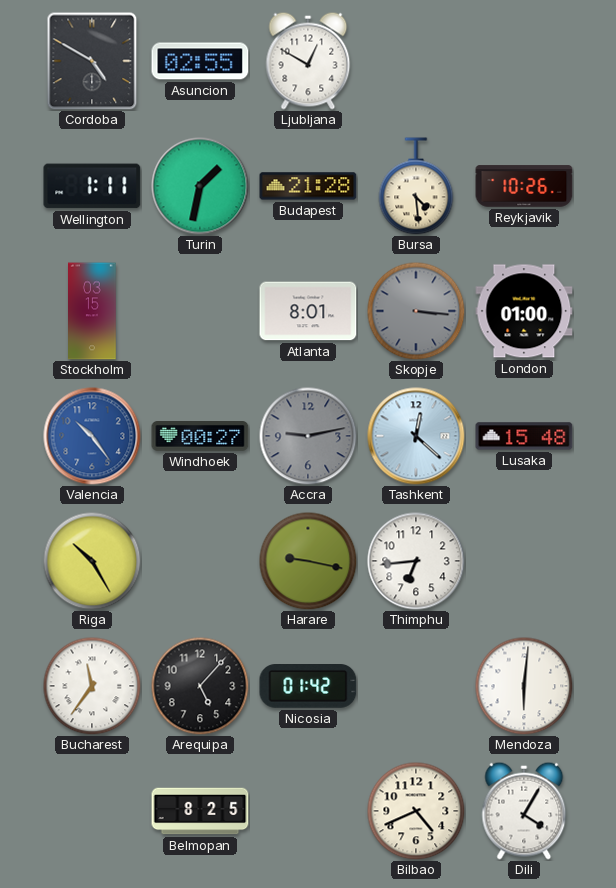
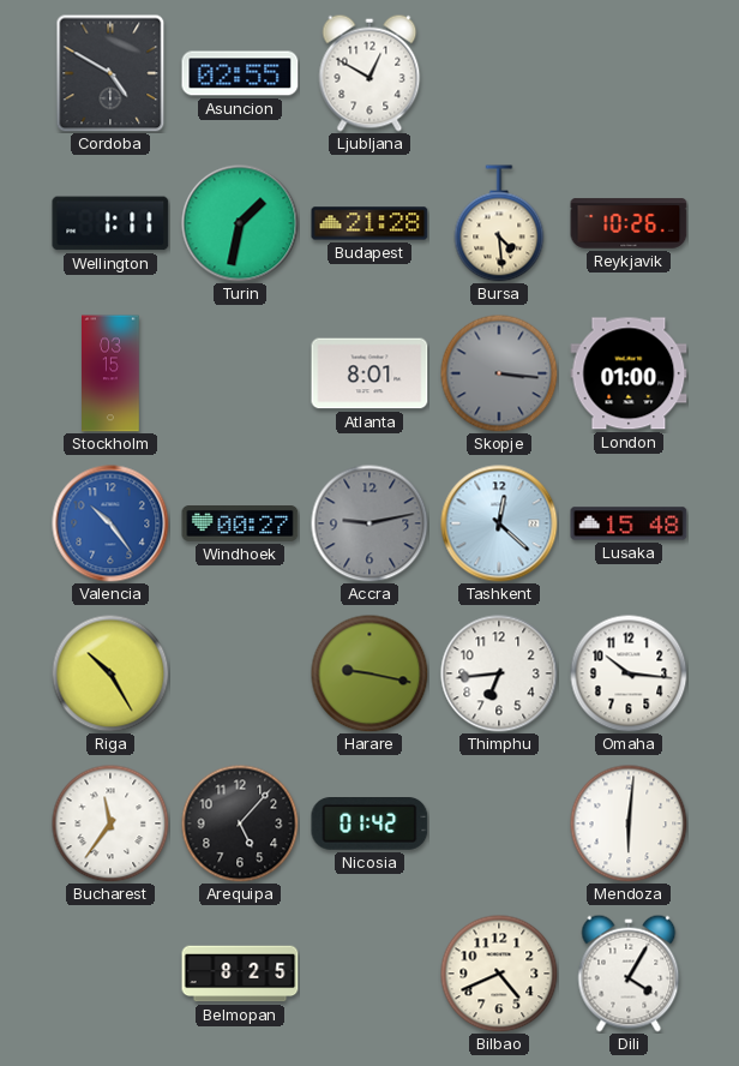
Omaha: none -> 10:16 (629, 673)
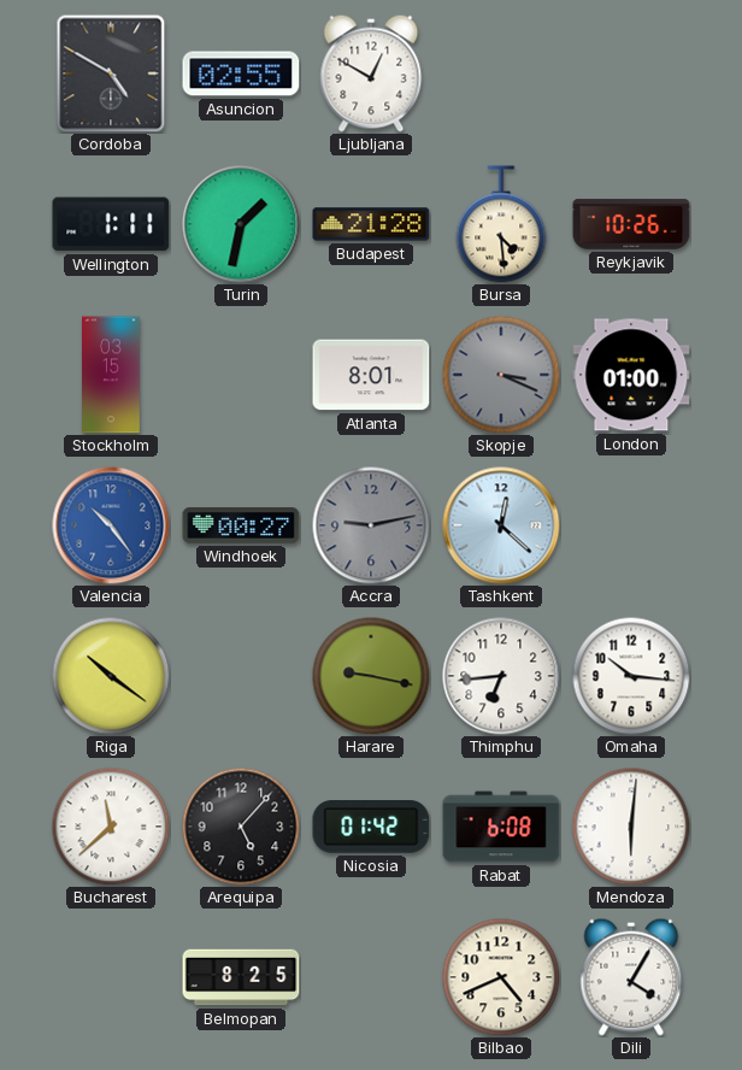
Skopje: 3:16 -> 3:19 (501, 375)
Lusaka: 15:48 -> none (629, 523)
Riga: 10:25 -> 10:21 (111, 676)
Bucharest: 11:36 -> 11:38 (111, 827)
Rabat: none -> 6:08 (501, 827)
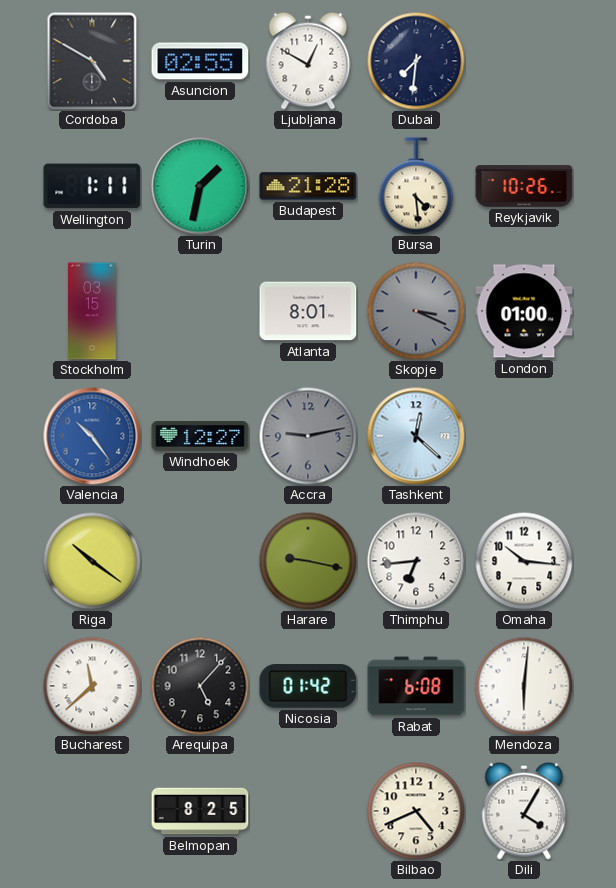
Dubai: none -> 7:31 (416, 61)
Windhoek: 00:27 -> 12:27 (200, 437)
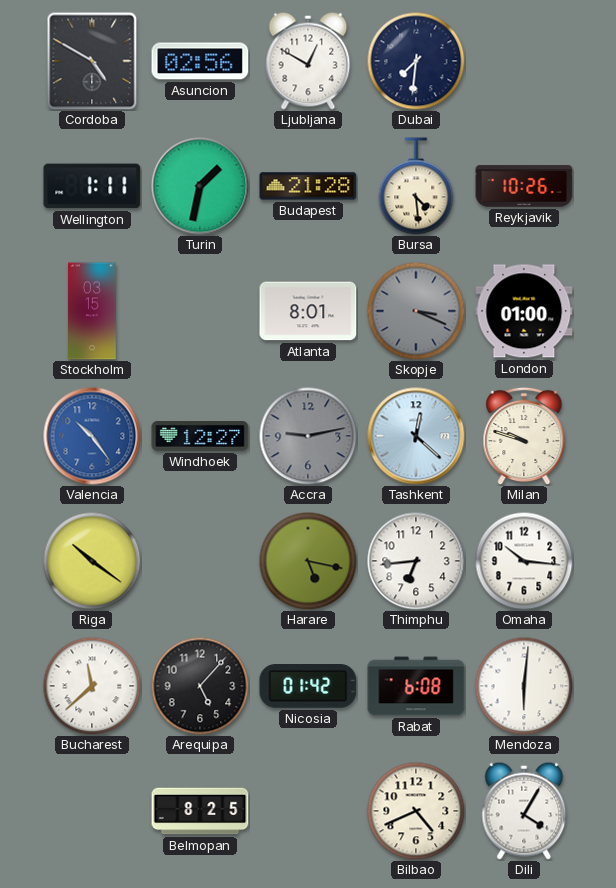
Asuncion: 02:55 -> 02:56 (200, 61)
Milan: none -> 9:48 (524, 436)
Harare: 9:17 -> 5:17 (308, 561)
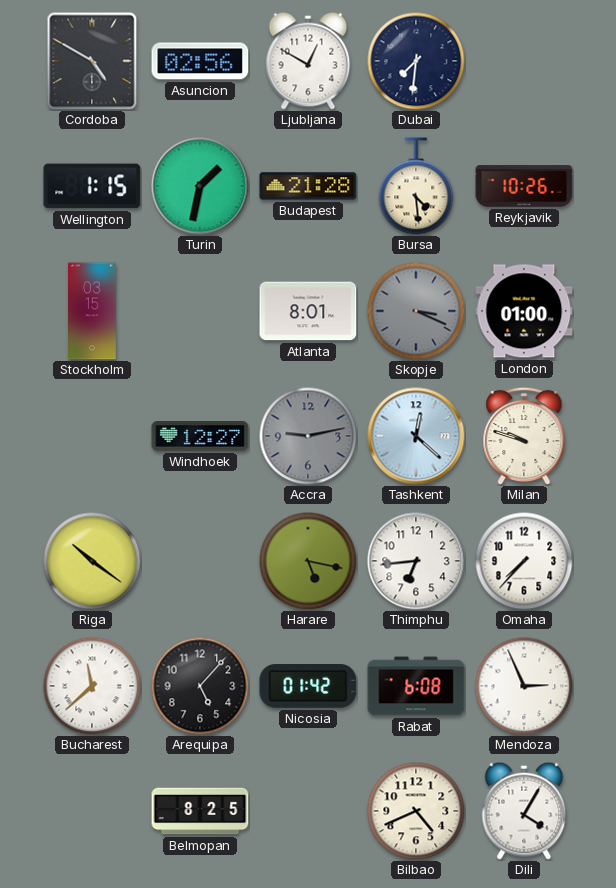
Wellington: 1:11 -> 1:15 (92, 186)
Valencia: 10:24 -> none (92, 436)
Omaha: 10:16 -> 7:37 (524, 561)
Mendoza: 6:01 -> 2:56 (524, 686)
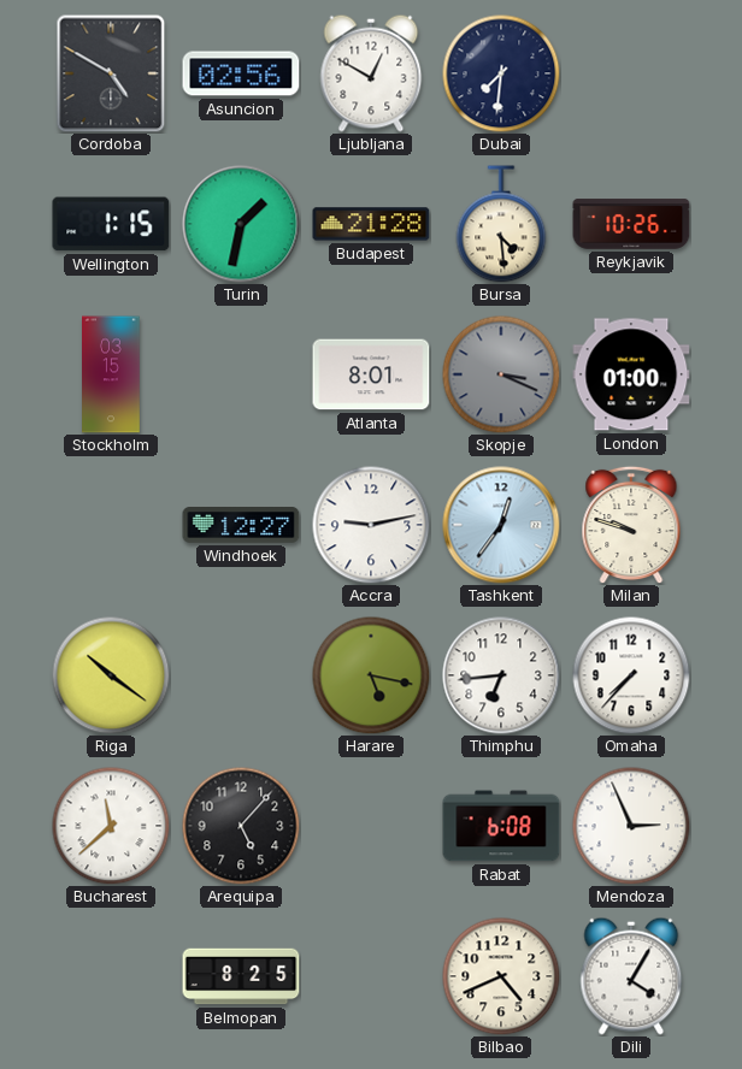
Accra dial: grey -> white (371, 525)
Tashkent: 12:22 -> 12:36 (501, 525)
Nicosia: 01:42 -> none (308, 687)
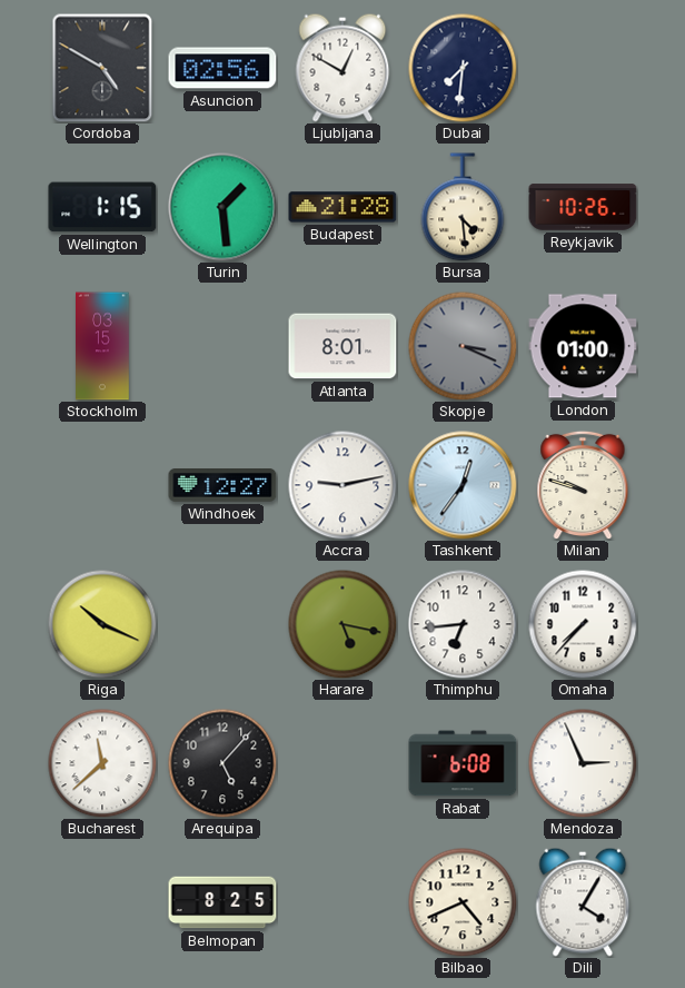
Turin: 1:32 -> 1:29 (222, 207)
Riga: 10:21 -> 10:19 (102, 624)
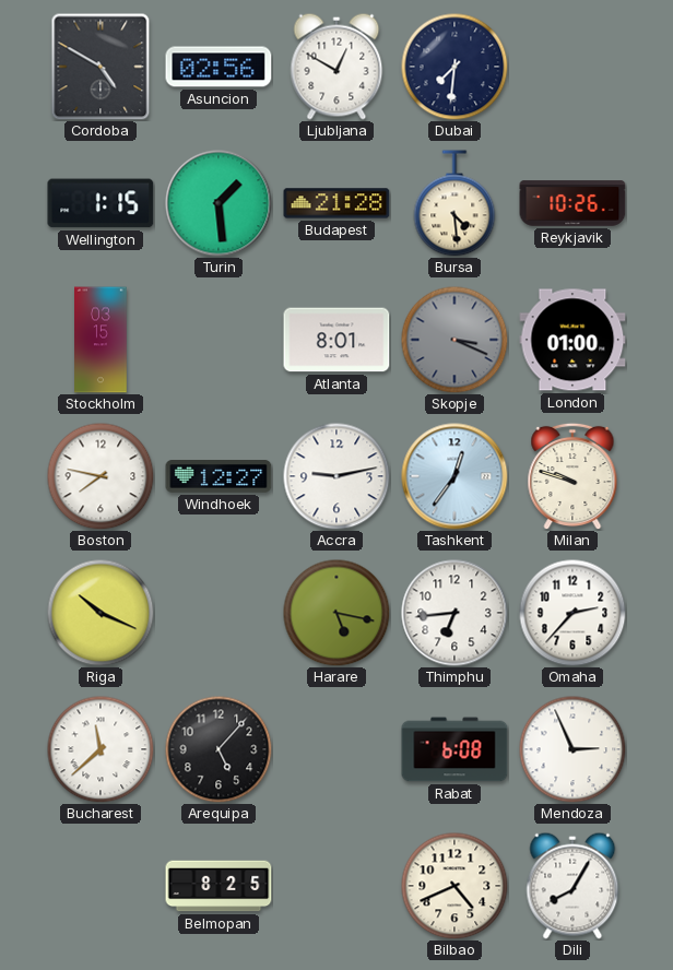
Boston: none -> 7:47 (101, 476)
Omaha: 7:37 -> 2:37 (572, 613)
Dili: 4:05 -> 8:05 (572, 886)
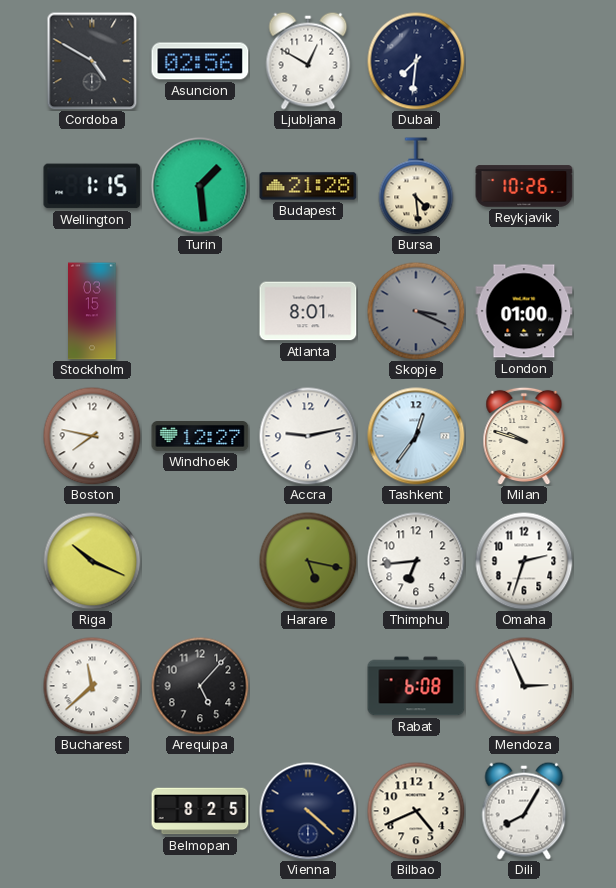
Omaha: 2:37 -> 2:33 (524, 561)
Vienna: none -> 4:22 (308, 811)
